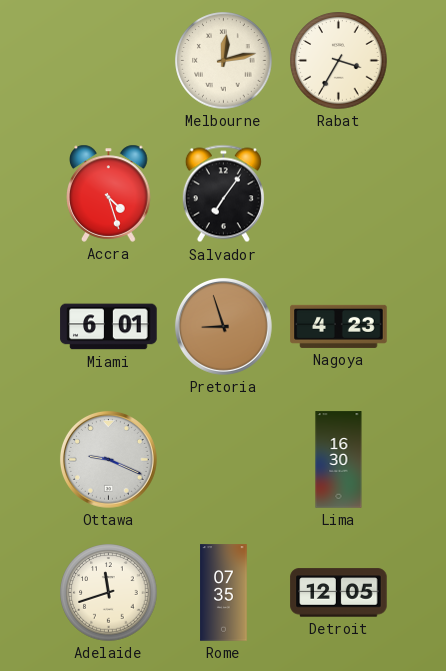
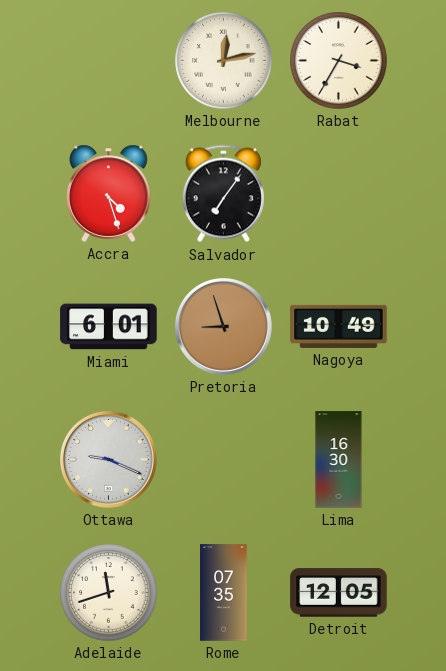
Nagoya: 4:23 -> 10:49 (339, 326)
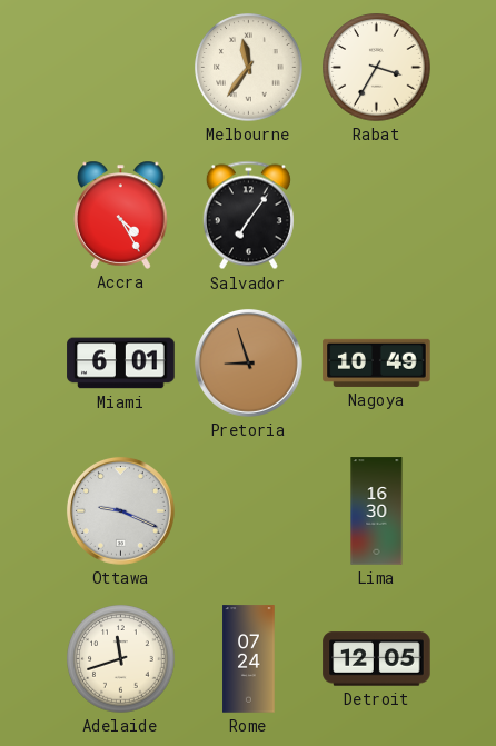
Melbourne: 12:13 -> 11:36 (249, 68)
Accra: 4:27 -> 4:25 (121, 215)
Rome: 07:35 -> 07:24 (249, 659)
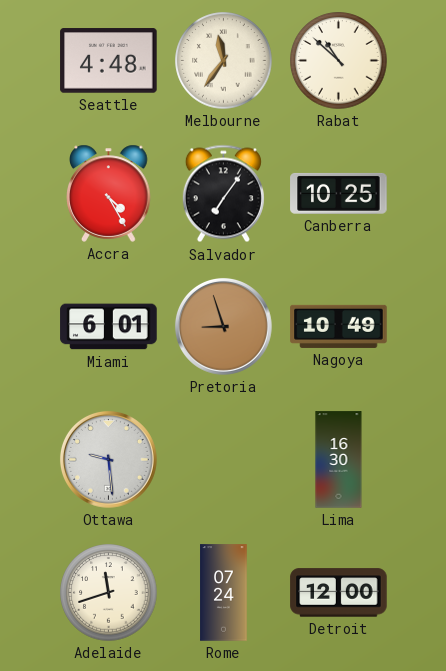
Seattle: none -> 4:48 (109, 61)
Rabat: 3:35 -> 10:52 (339, 61)
Canberra: none -> 10:25 (339, 193)
Ottawa: 9:19 -> 9:29 (108, 459)
Detroit: 12:05 -> 12:00 (339, 593)
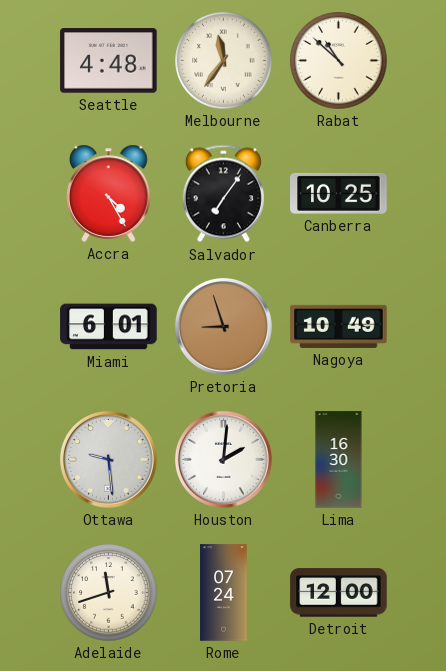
Houston: none -> 2:01 (223, 459)
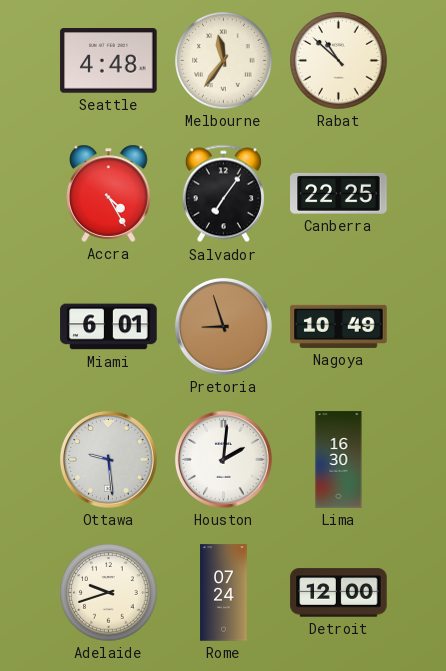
Canberra: 10:25 -> 22:25 (339, 193)
Adelaide: 11:42 -> 9:42 (109, 593)
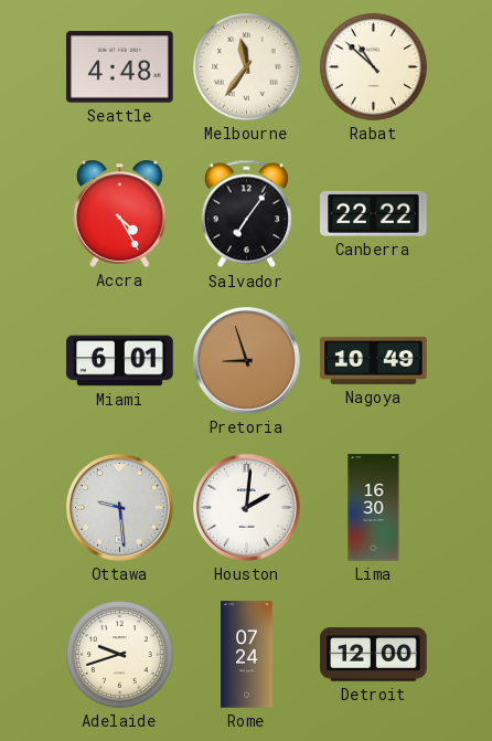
Canberra: 22:25 -> 22:22 (374, 213)
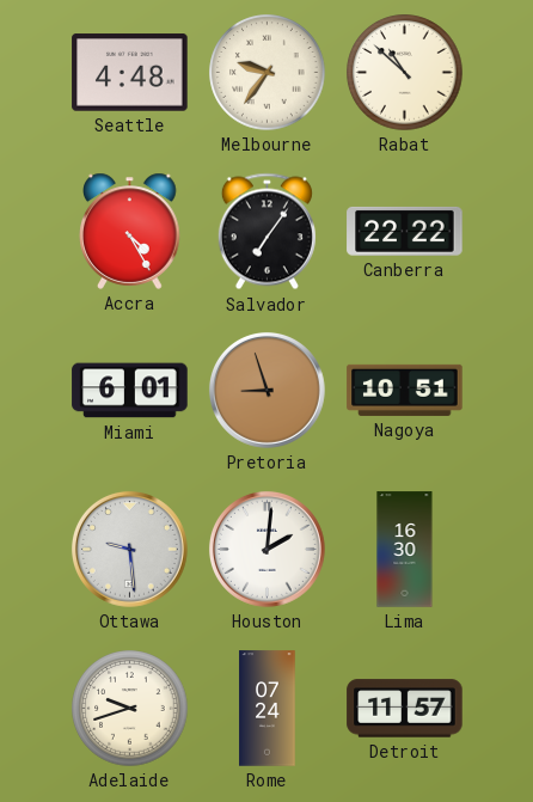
Melbourne: 11:36 -> 9:36 (268, 73)
Nagoya: 10:49 -> 10:51 (405, 390)
Detroit: 12:00 -> 11:57 (405, 709)
